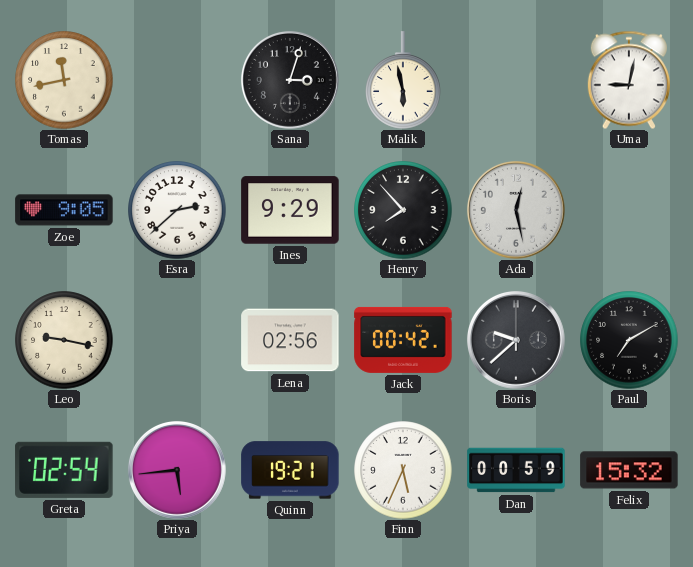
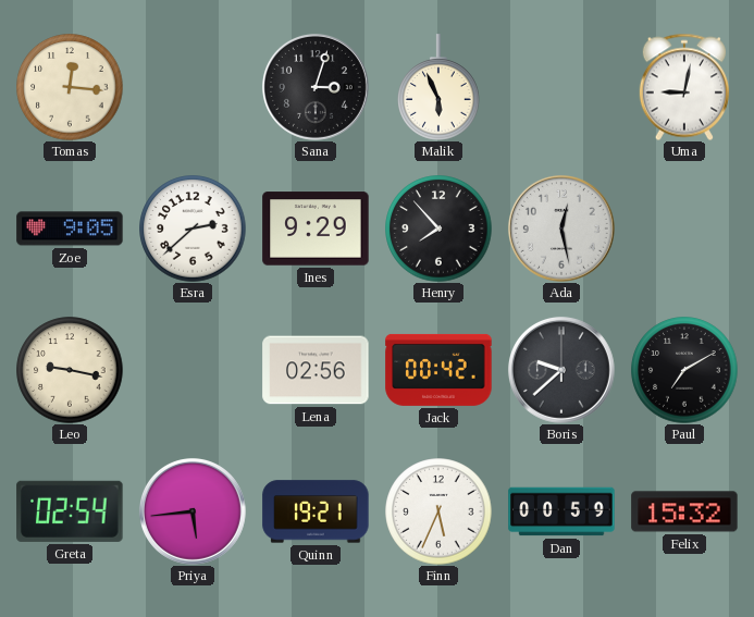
Tomas: 11:43 -> 12:16 (70, 87)
Malik: 5:58 -> 5:56 (438, 87)
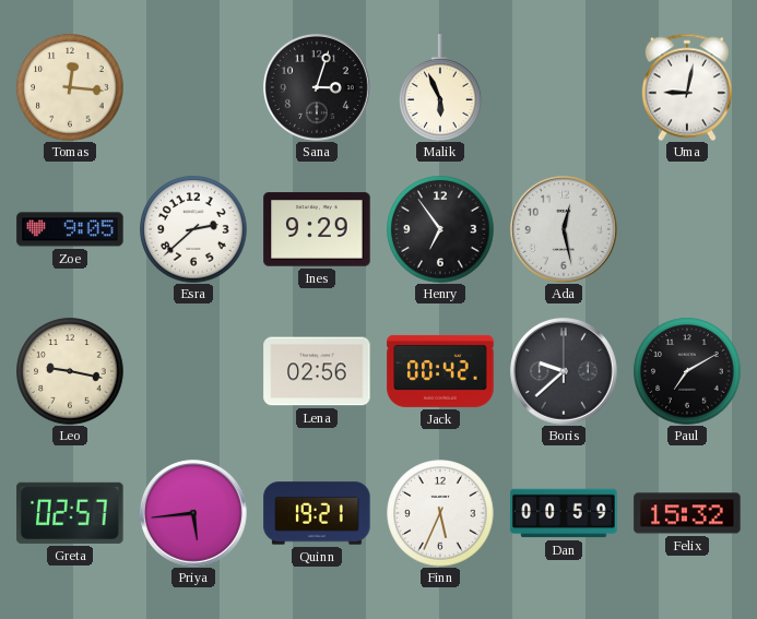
Henry: 7:53 -> 6:54 (440, 229)
Greta: 02:54 -> 02:57 (70, 513)
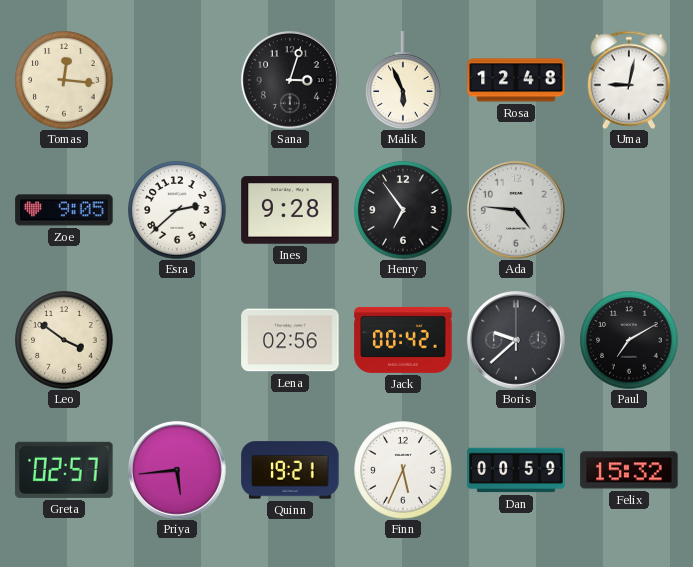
Rosa: none -> 12:48 (516, 80)
Ines: 9:29 -> 9:28 (290, 210)
Ada: 12:28 -> 4:46 (516, 210)
Leo: 9:17 -> 3:51 (64, 340)
